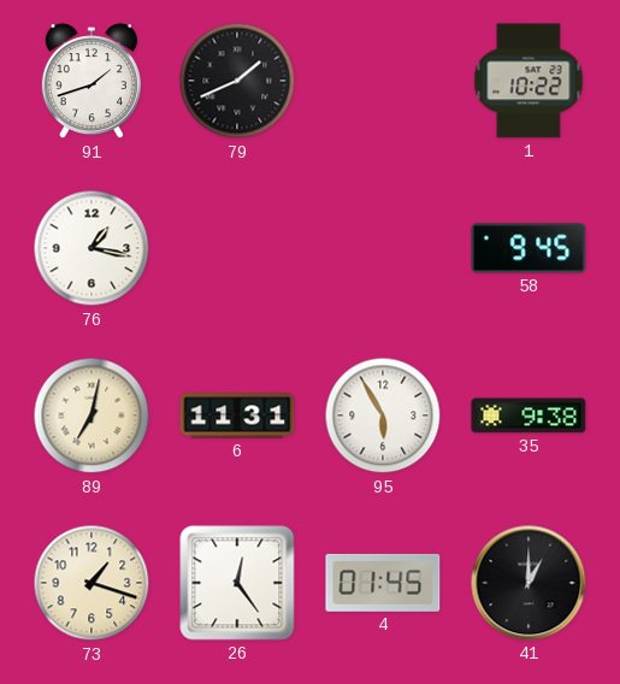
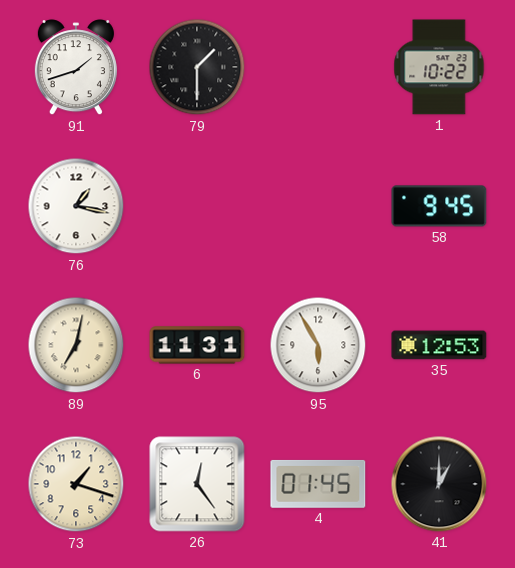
79: 1:41 -> 1:30 (197, 67)
35: 9:38 -> 12:53 (439, 345)
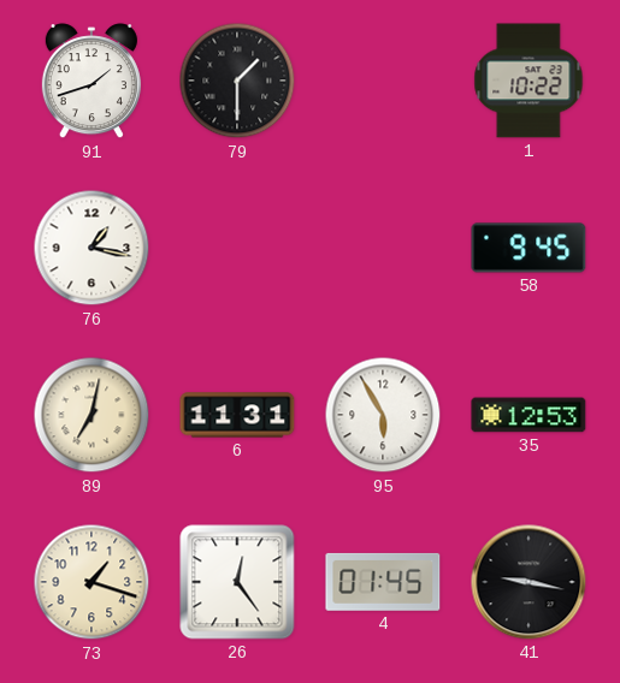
41: 1:00 -> 9:17 (529, 582)
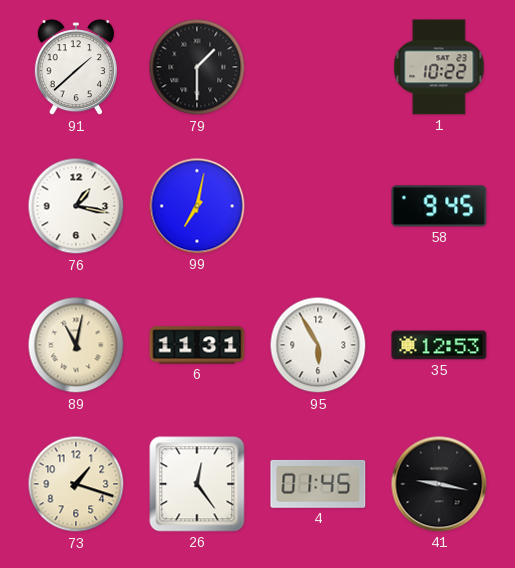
91: 1:42 -> 1:38 (76, 68)
99: none -> 7:02 (197, 206)
89: 7:02 -> 11:02 (76, 345)
